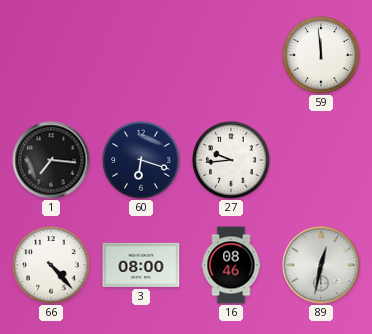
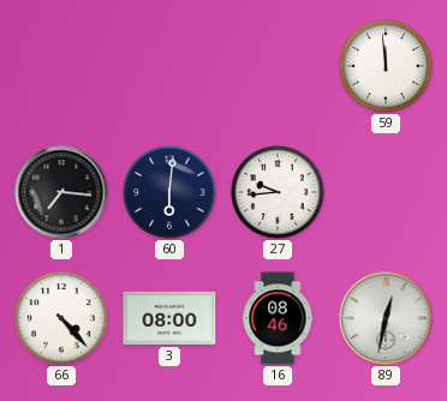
60: 6:18 -> 6:01 (169, 192)
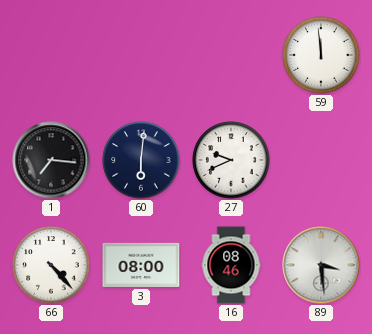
27: 9:44 -> 9:41 (231, 160)
89: 12:32 -> 3:29 (321, 265)
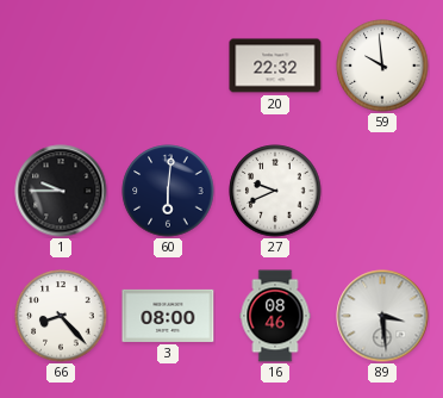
20: none -> 22:32 (275, 66)
59: 11:59 -> 9:59 (382, 66)
1: 7:16 -> 9:45 (61, 191)
66: 4:23 -> 8:23 (61, 316)
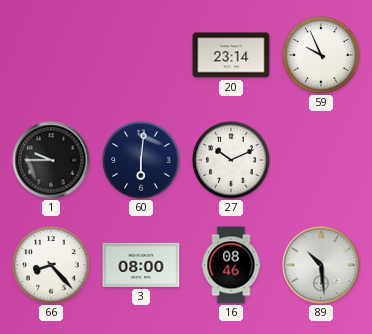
20: 22:32 -> 23:14 (231, 55)
59: 9:59 -> 9:56 (321, 55)
27: 9:41 -> 10:11 (231, 160)
89: 3:29 -> 10:29 (321, 265)
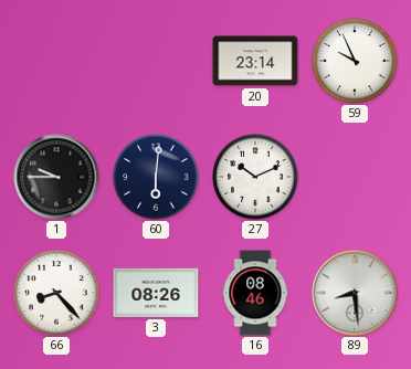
3: 08:00 -> 08:26 (156, 293)
89: 10:29 -> 8:29 (355, 293)
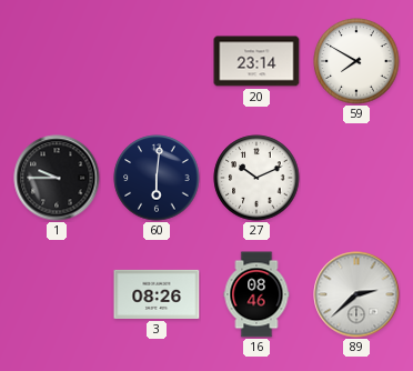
59: 9:56 -> 7:50 (356, 61)
66: 8:23 -> none (56, 293)
89: 8:29 -> 2:38 (356, 294)
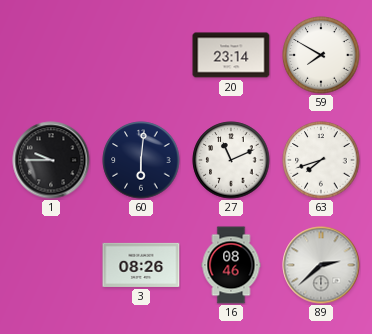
27: 10:11 -> 11:11 (231, 160)
63: none -> 7:42 (321, 160)
